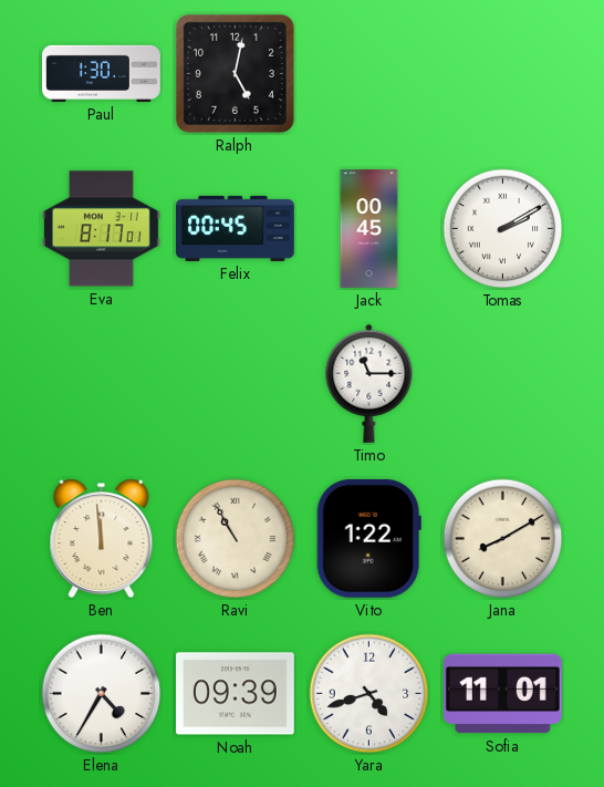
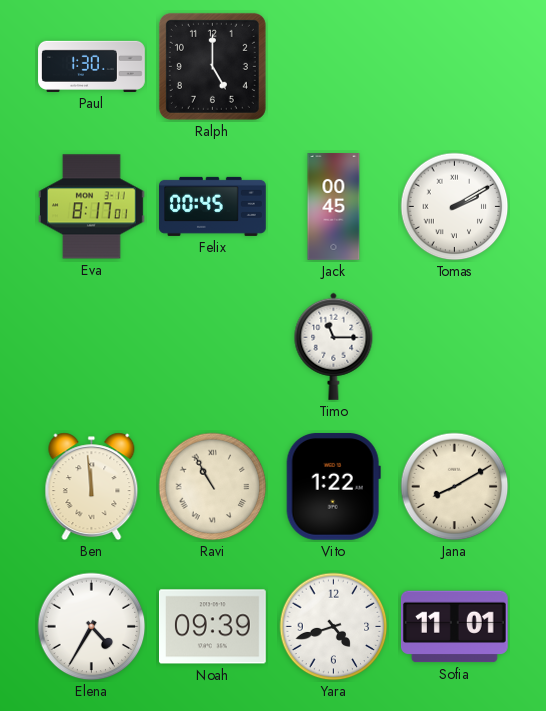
Ralph: 5:02 -> 5:00 (212, 66)
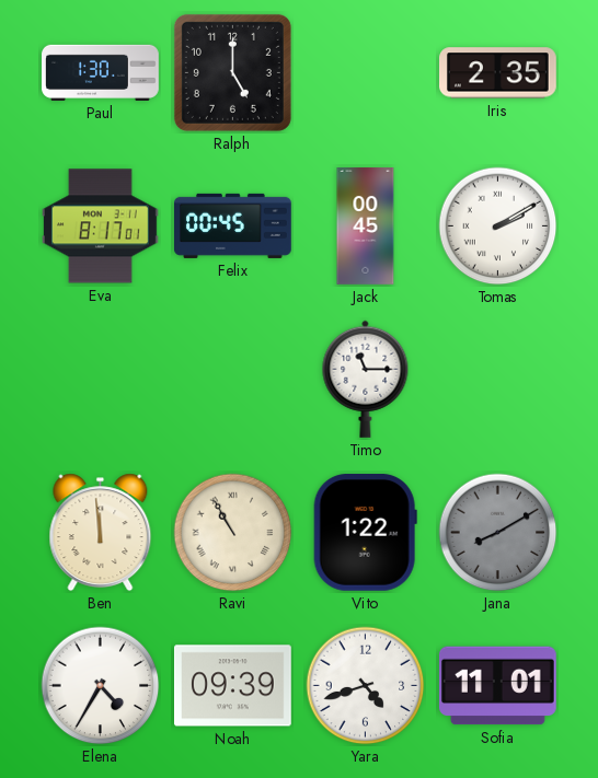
Iris: none -> 2:35 (498, 73)
Jana dial: cream -> grey (498, 533)
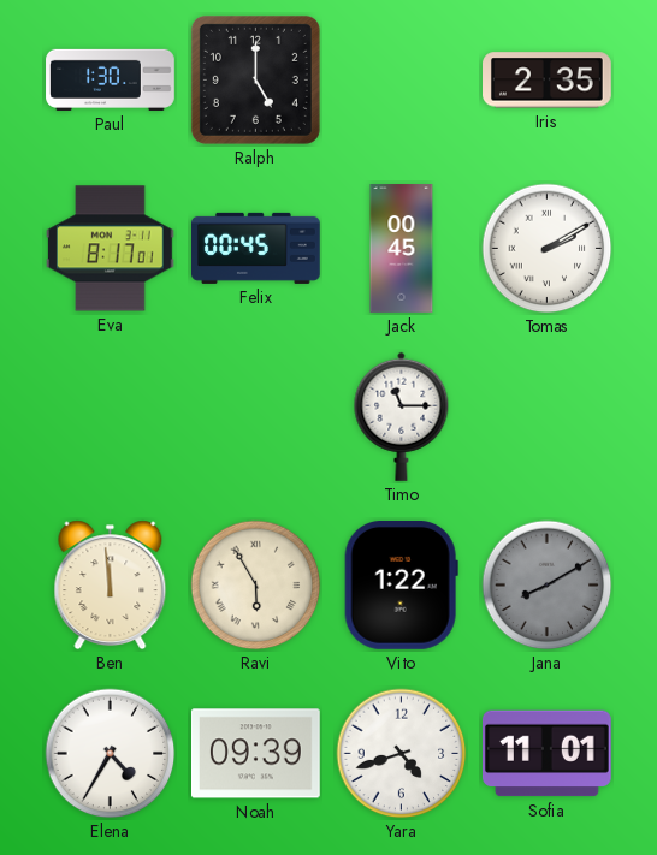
Ravi: 10:55 -> 5:55 (256, 586)
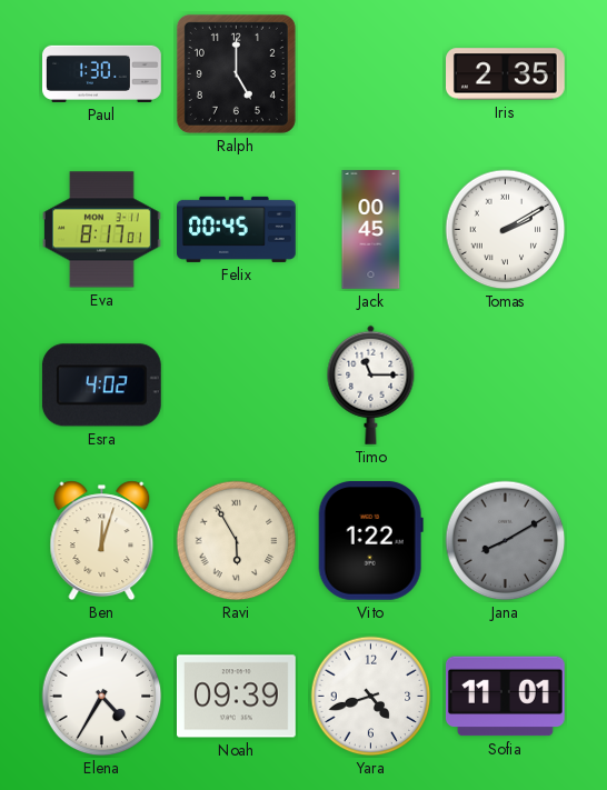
Esra: none -> 4:02 (101, 386)
Ben: 11:59 -> 12:03 (102, 541)
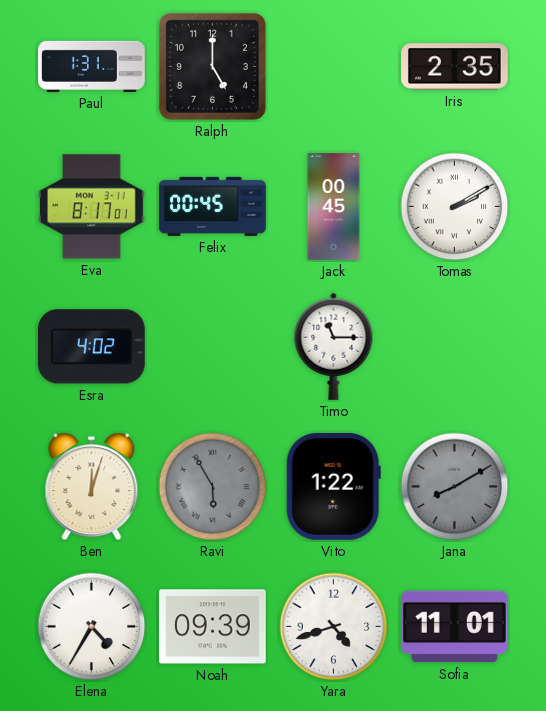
Paul: 1:30 -> 1:31 (92, 66)
Ravi dial: cream -> grey (213, 487)
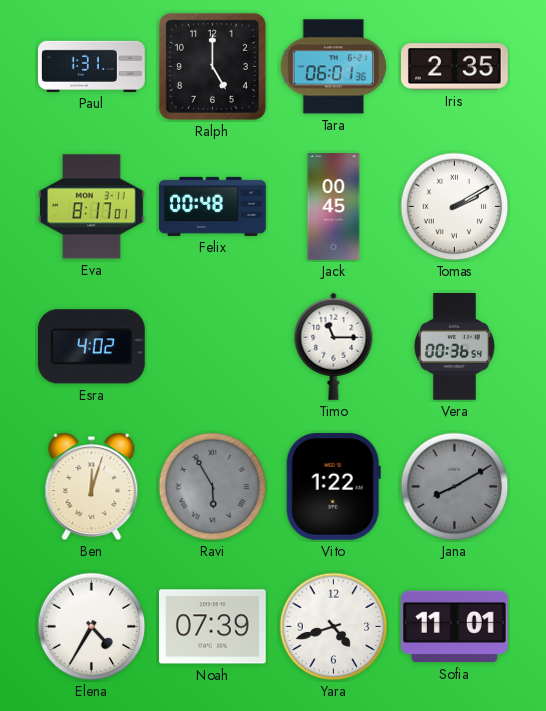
Tara: none -> 06:01 (334, 67)
Felix: 00:45 -> 00:48 (213, 206)
Vera: none -> 00:36 (454, 347)
Noah: 09:39 -> 07:39 (213, 627)
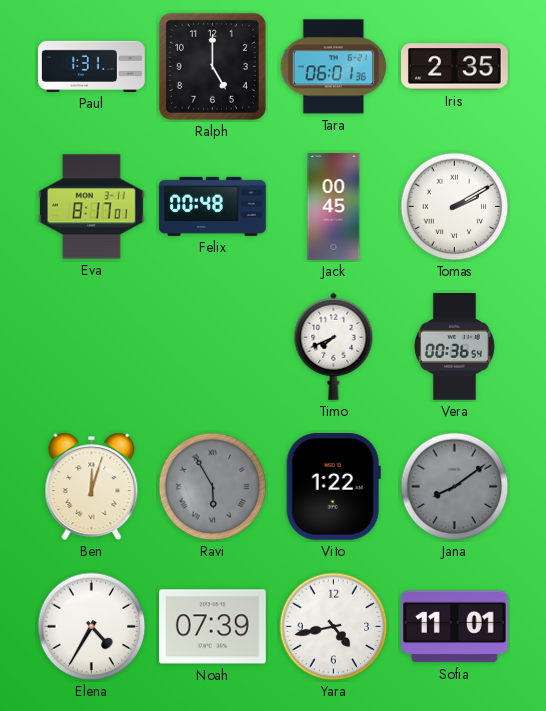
Esra: 4:02 -> none (91, 347)
Timo: 11:15 -> 7:41 (334, 346)
Jana: 8:10 -> 8:09 (455, 487)
Yara: 4:42 -> 4:43 (334, 627)
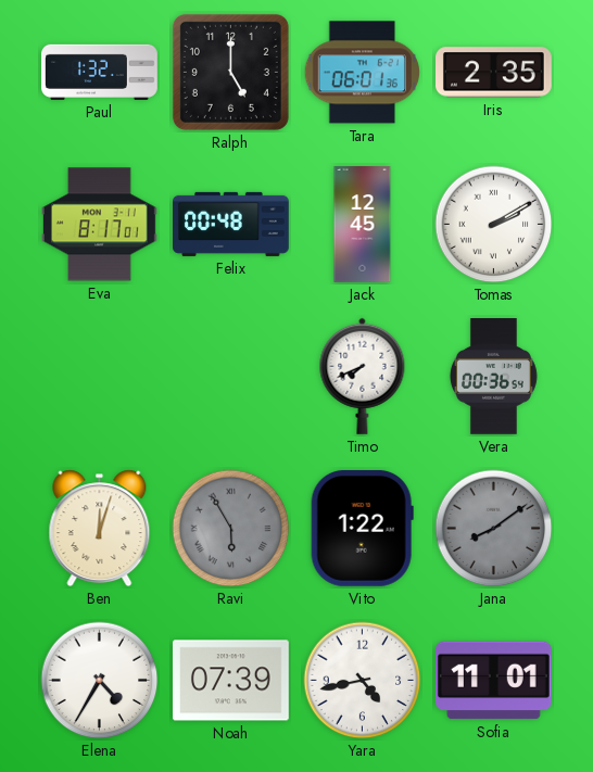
Paul: 1:31 -> 1:32 (100, 72)
Jack: 00:45 -> 12:45 (363, 225)
